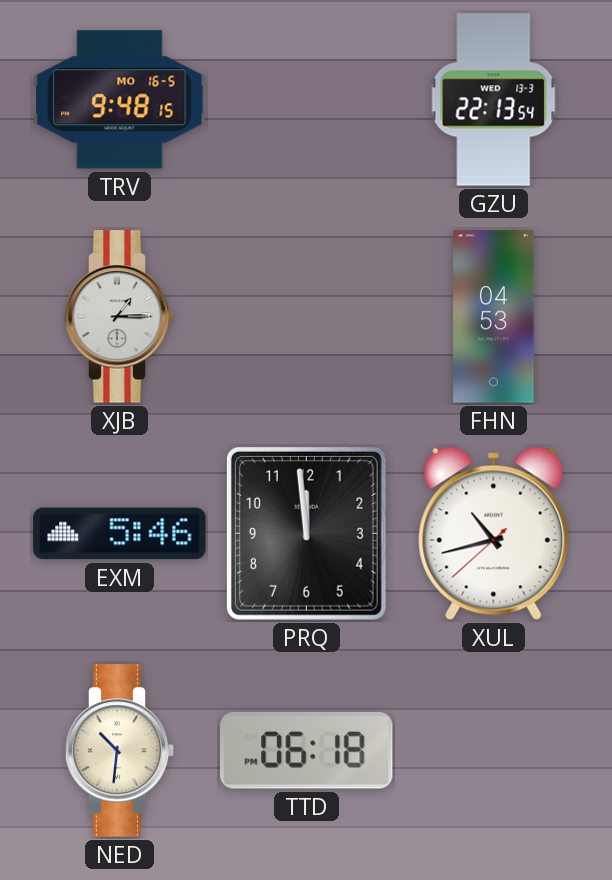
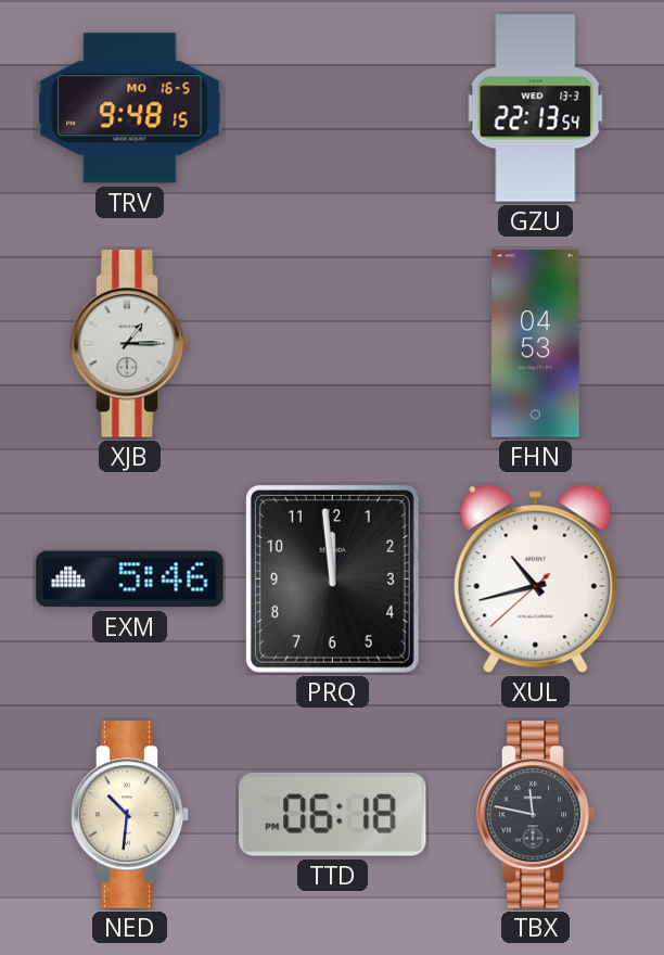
TBX: none -> 11:47 (536, 815)
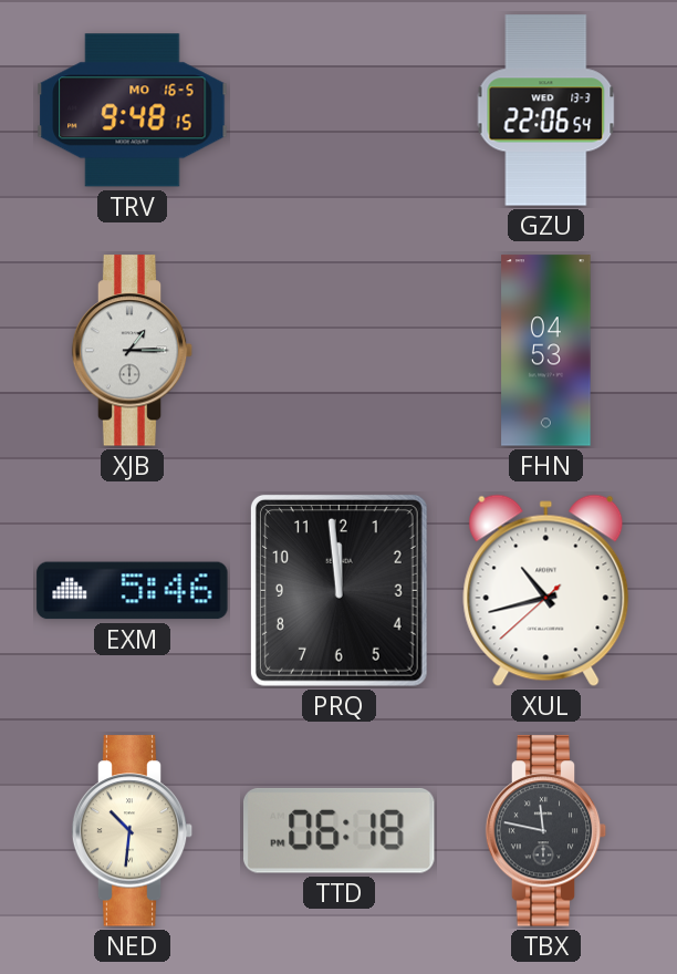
GZU: 22:13 -> 22:06 (546, 111)
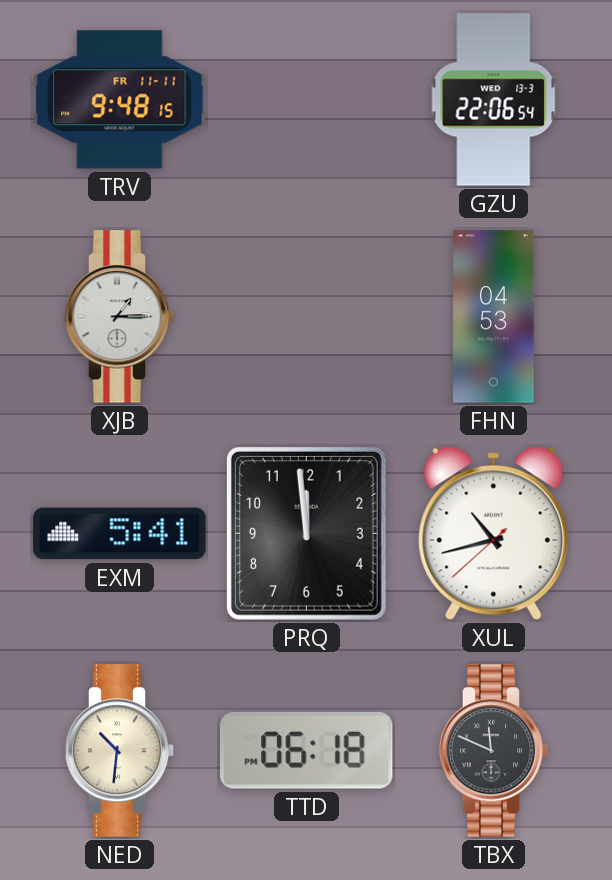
TRV date: MO 16-5 -> FR 11-11 (120, 100)
EXM: 5:46 -> 5:41 (120, 534)
TBX: 11:47 -> 11:49 (494, 751)
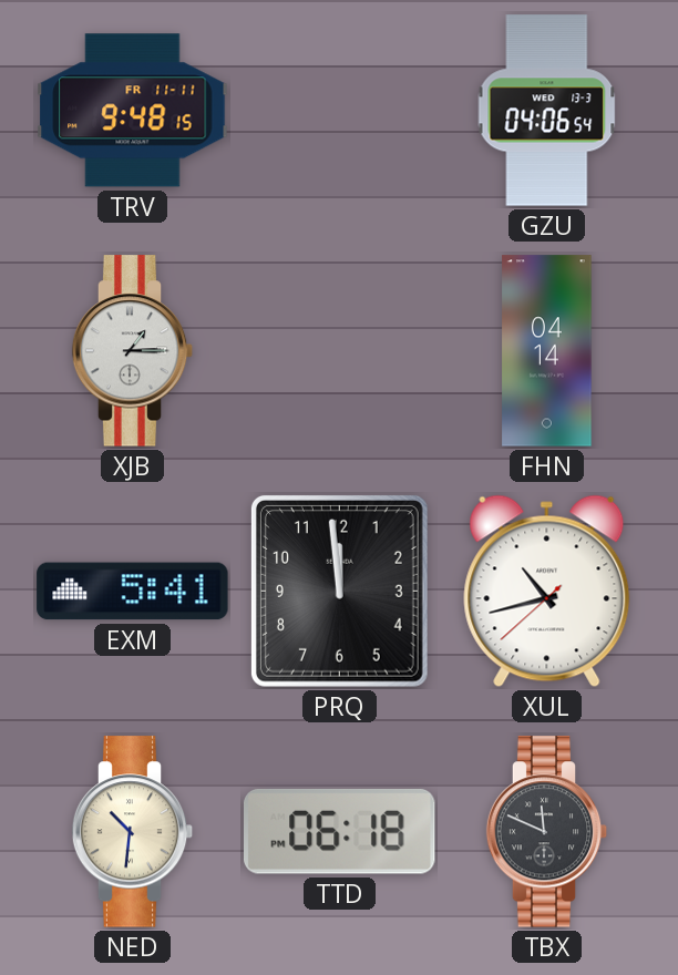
GZU: 22:06 -> 04:06 (547, 111)
FHN: 04:53 -> 04:14 (547, 351)
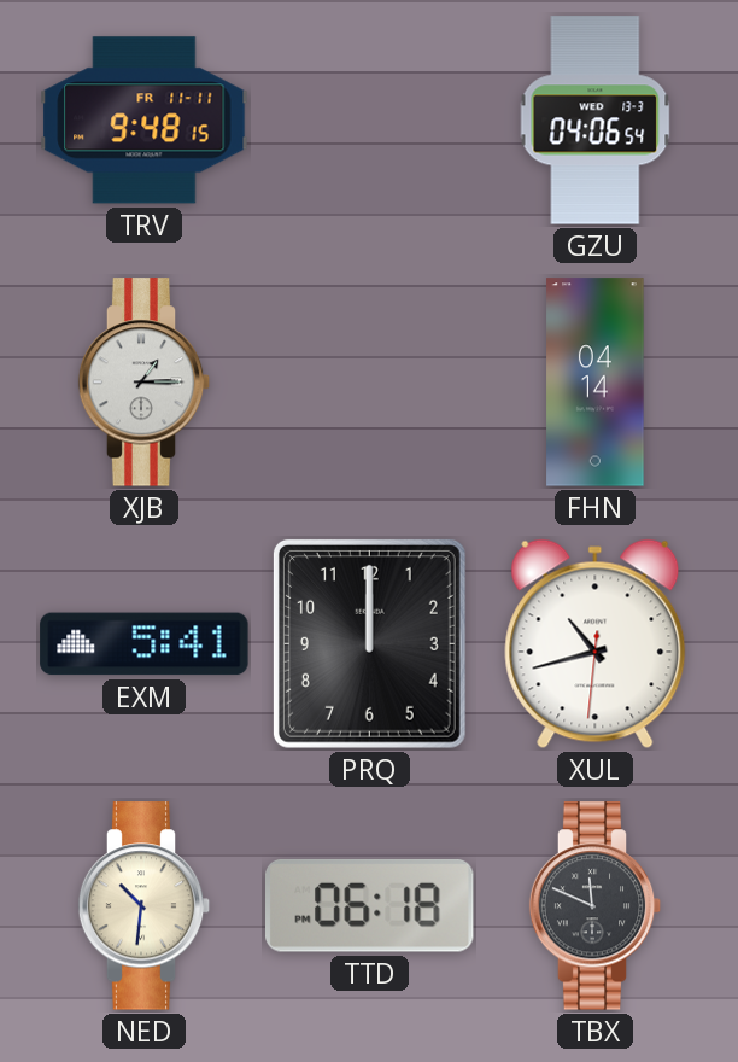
PRQ: 11:59 -> 12:00 (369, 643)
XUL: 10:42:38 -> 10:42:31 (596, 644)
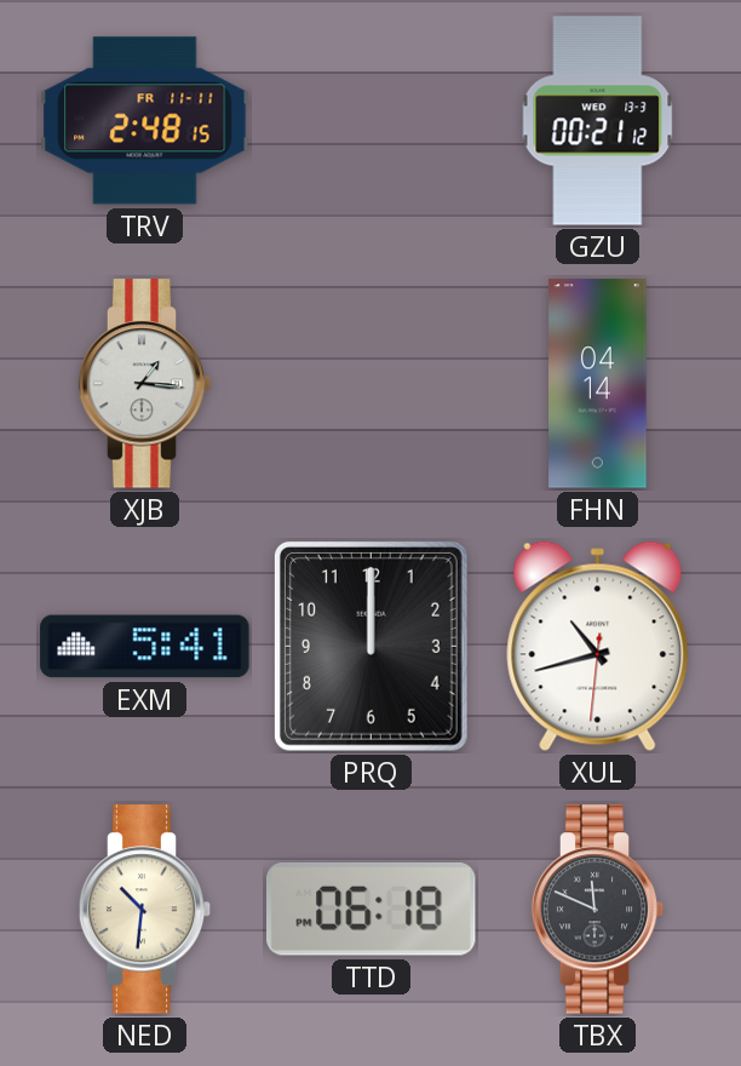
TRV: 9:48 -> 2:48 (145, 121)
GZU: 04:06 -> 00:21 (598, 121)
XJB: 1:15 -> 1:16 (145, 384)
